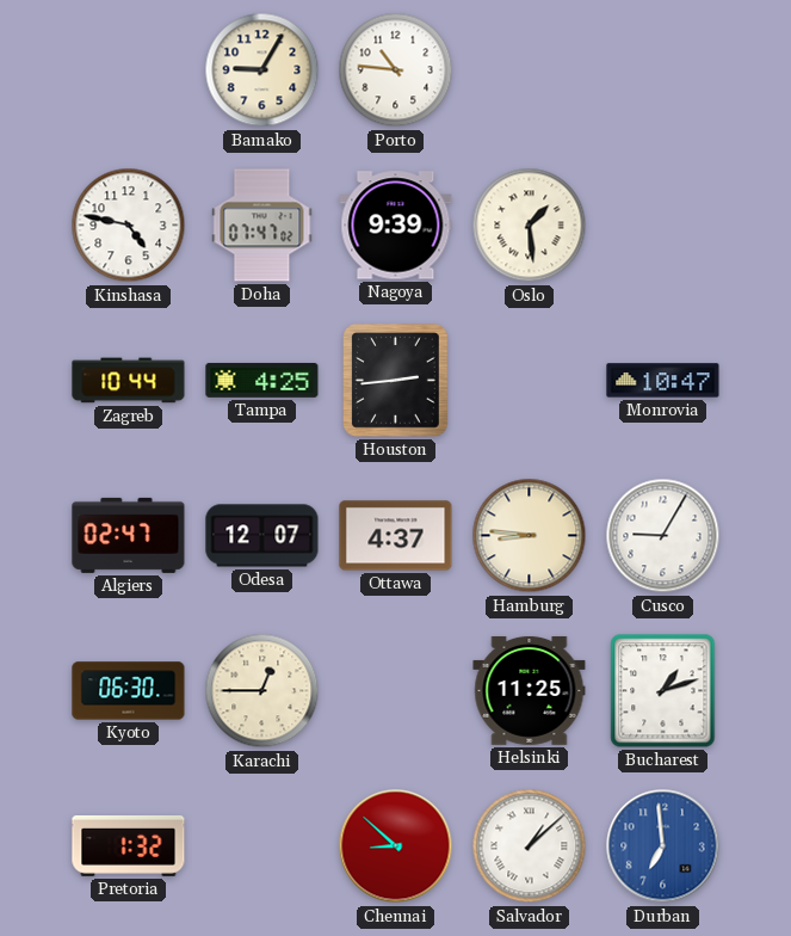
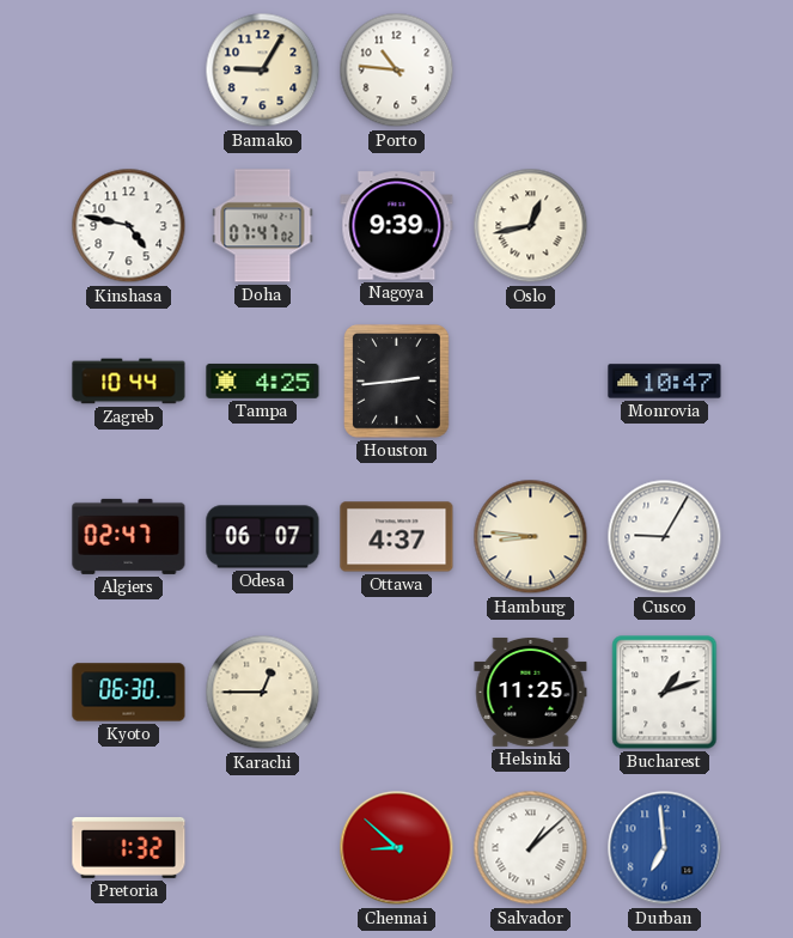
Oslo: 1:29 -> 12:43 (531, 226)
Odesa: 12:07 -> 06:07 (263, 537)
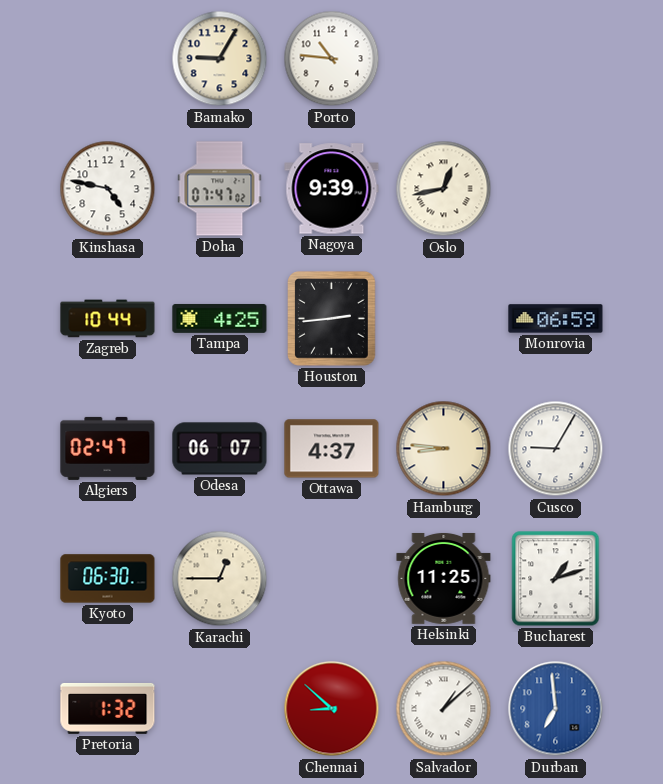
Monrovia: 10:47 -> 06:59 (556, 319)
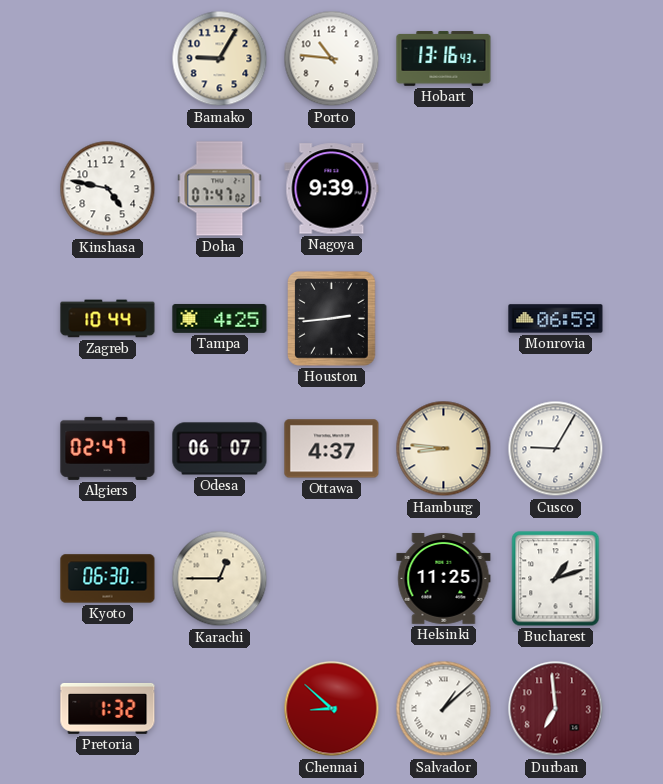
Hobart: none -> 13:16 (444, 59)
Oslo: 12:43 -> none (444, 189)
Durban dial: blue -> burgundy (556, 709)
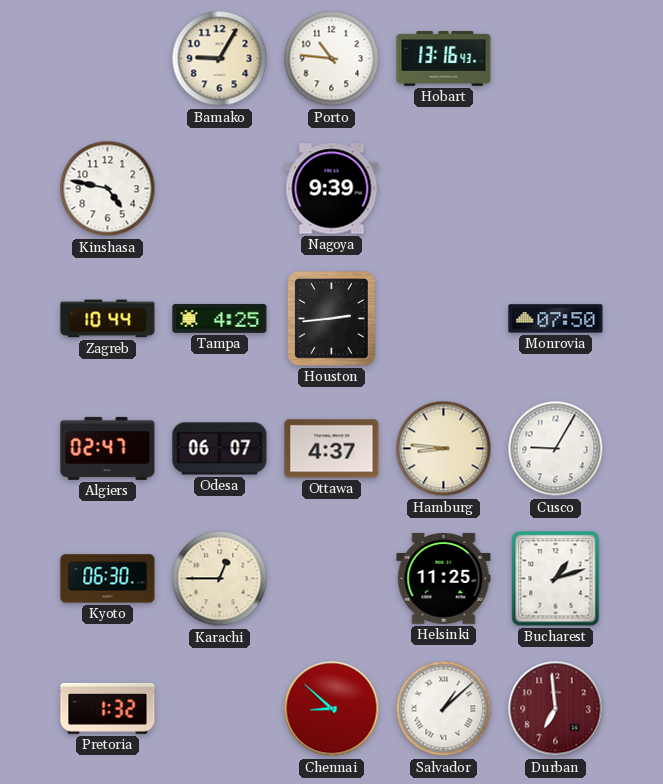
Doha: 07:47 -> none (220, 189)
Monrovia: 06:59 -> 07:50 (556, 319)
